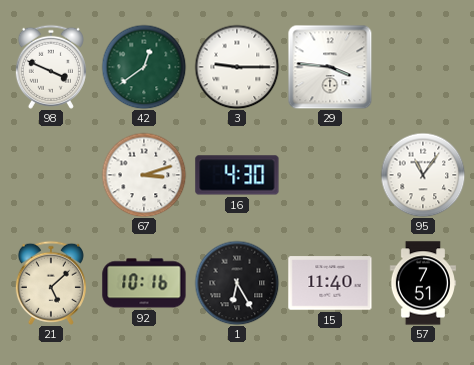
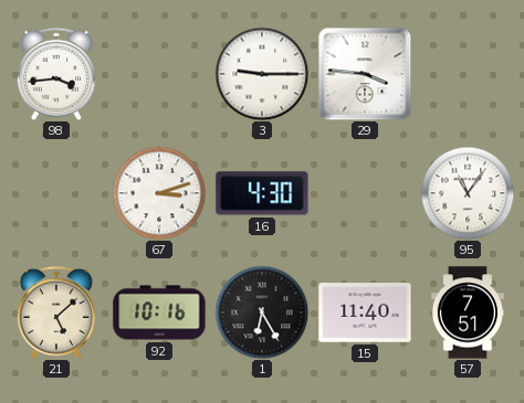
98: 3:49 -> 3:44 (56, 74)
42: 12:39 -> none (144, 67)
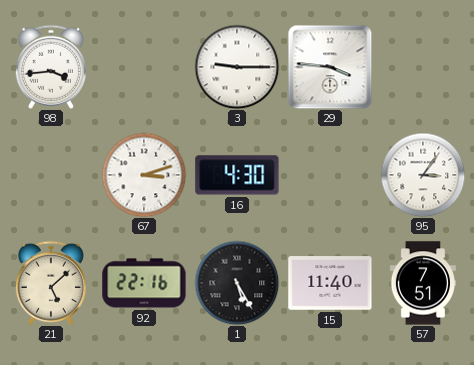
95: 11:06 -> 3:06 (423, 175)
92: 10:16 -> 22:16 (144, 283)
1: 6:25 -> 5:25 (237, 283)
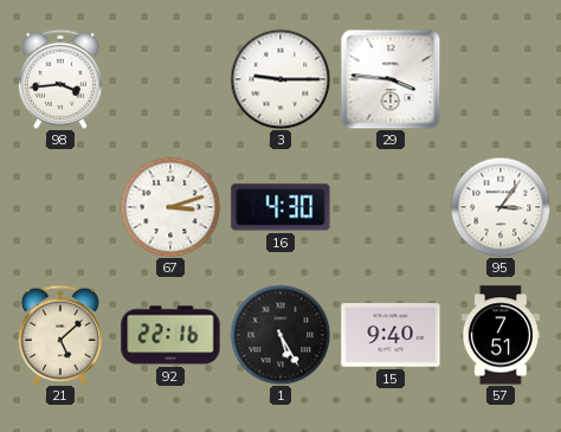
15: 11:40 -> 9:40 (391, 335)
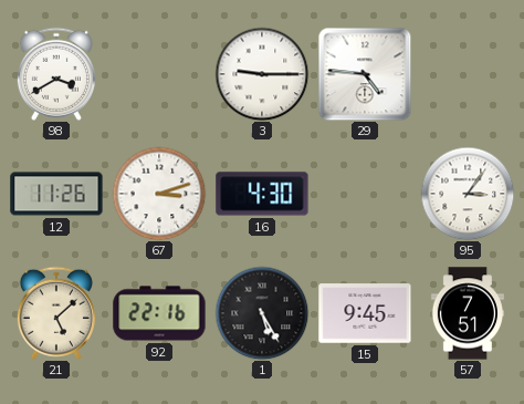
98: 3:44 -> 3:40 (56, 74)
29: 3:46 -> 4:46 (365, 74)
12: none -> 11:26 (56, 194)
15: 9:40 -> 9:45 (365, 313)
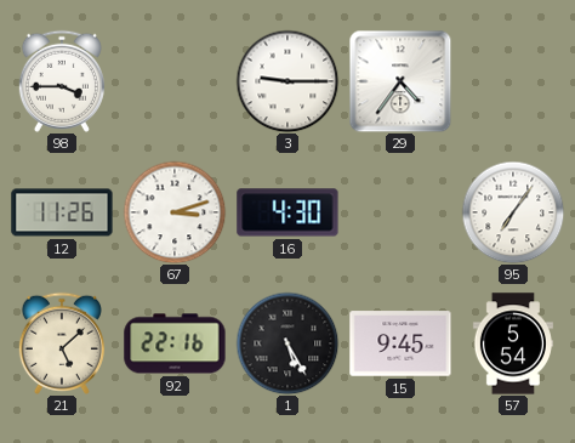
98: 3:40 -> 3:45 (62, 81)
29: 4:46 -> 4:36 (400, 81)
95: 3:06 -> 7:06 (513, 212)
57: 7:51 -> 5:54 (513, 343)
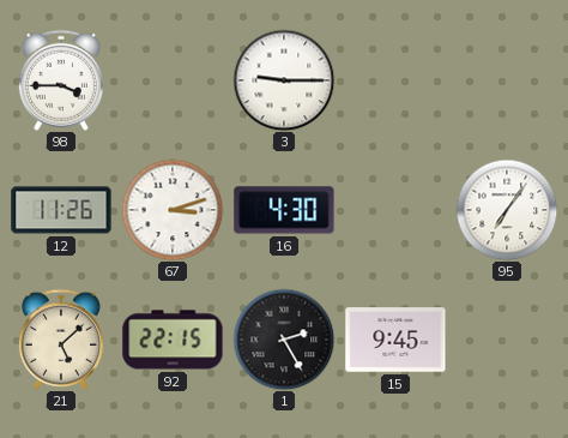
29: 4:36 -> none (400, 81)
92: 22:16 -> 22:15 (173, 340)
1: 5:25 -> 2:25 (284, 340)
57: 5:54 -> none (513, 343)
